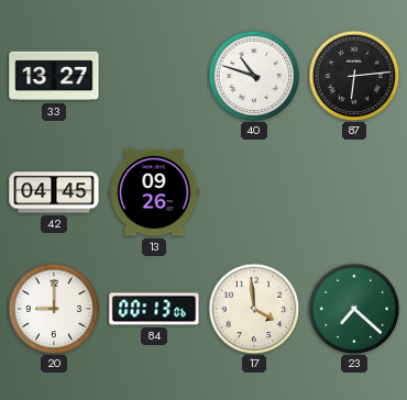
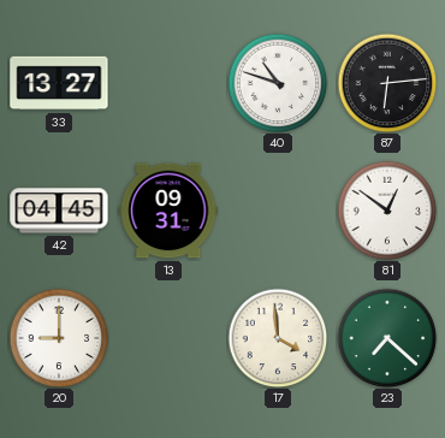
13: 09:26 -> 09:31 (168, 211)
81: none -> 12:51 (387, 211)
84: 00:13 -> none (154, 309)
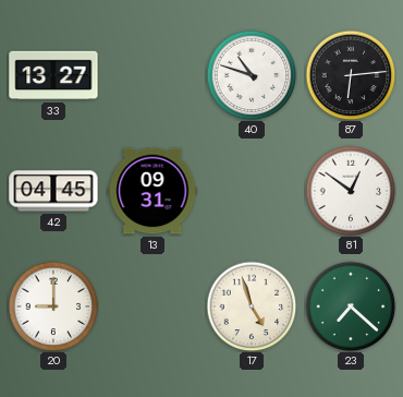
17: 3:59 -> 4:57 (252, 306)
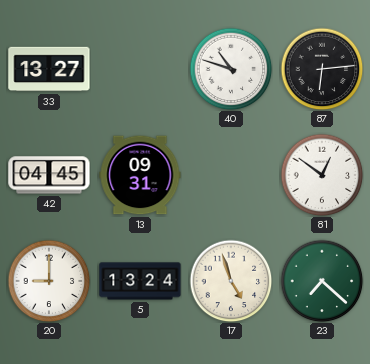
5: none -> 13:24 (140, 281)
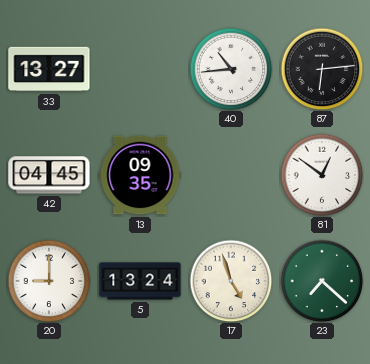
40: 10:48 -> 10:44 (231, 69)
13: 09:31 -> 09:35 (140, 175)
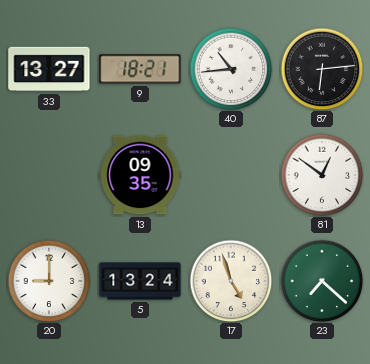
9: none -> 18:21 (140, 69)
42: 04:45 -> none (49, 175)
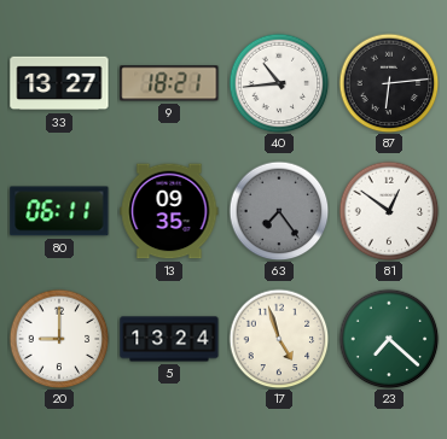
80: none -> 06:11 (59, 211)
63: none -> 7:24 (279, 211)
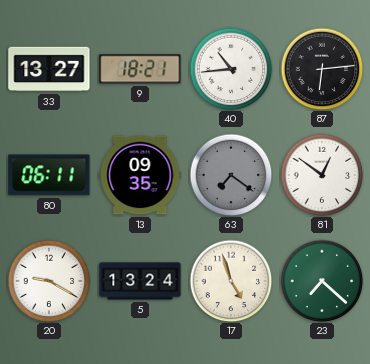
63: 7:24 -> 7:21 (231, 175)
20: 9:00 -> 9:20 (49, 281)
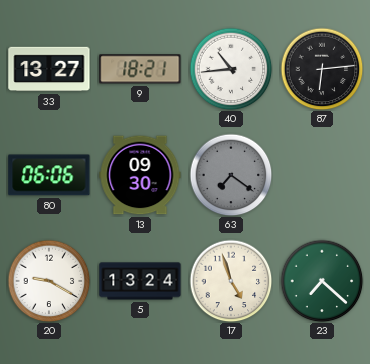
80: 06:11 -> 06:06 (49, 175)
13: 09:35 -> 09:30 (140, 175)
81: 12:51 -> none (322, 175)
